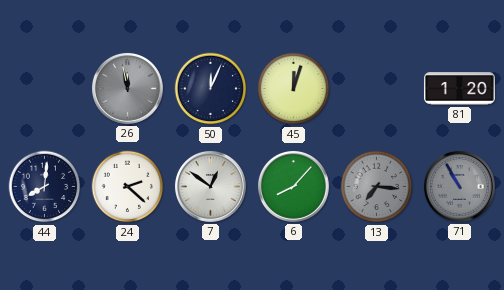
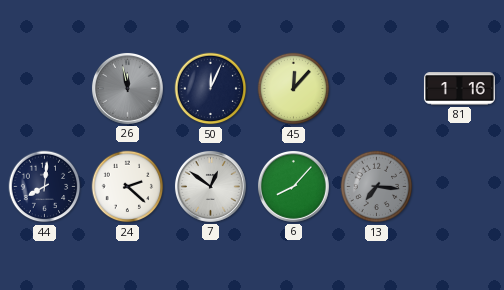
45: 12:03 -> 12:07 (294, 89)
81: 1:20 -> 1:16 (459, 89)
71: 10:55 -> none (460, 187)
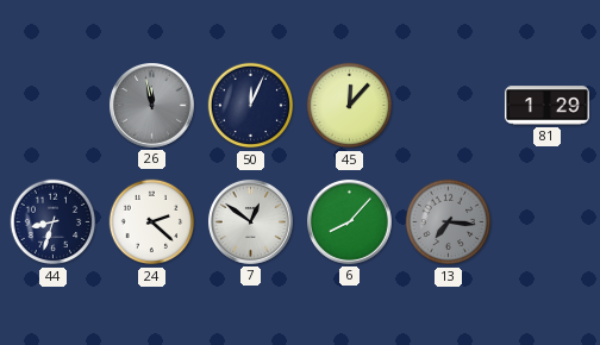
81: 1:16 -> 1:29 (546, 106)
44: 8:01 -> 8:33 (54, 222)
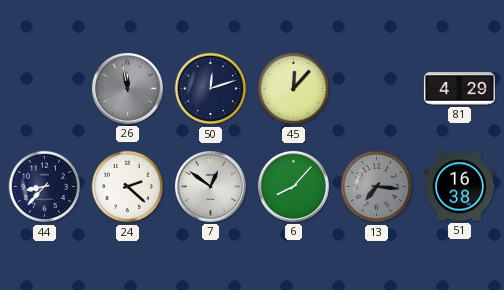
50: 12:04 -> 12:12 (211, 89)
81: 1:29 -> 4:29 (459, 89)
44: 8:33 -> 8:37 (45, 187)
51: none -> 16:38 (459, 187)
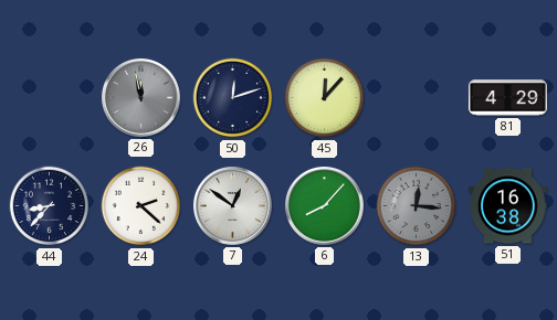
13: 7:16 -> 12:16 (417, 206)
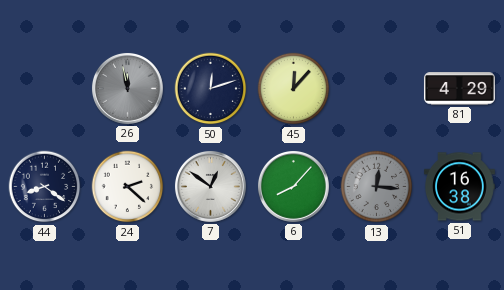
44: 8:37 -> 8:21 (45, 187)
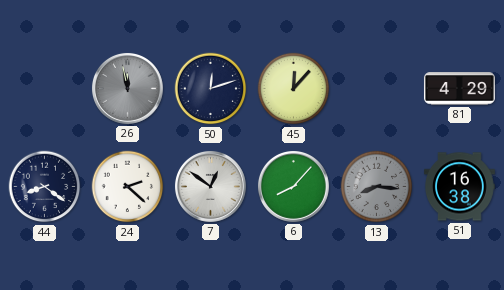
13: 12:16 -> 8:16 (377, 187)
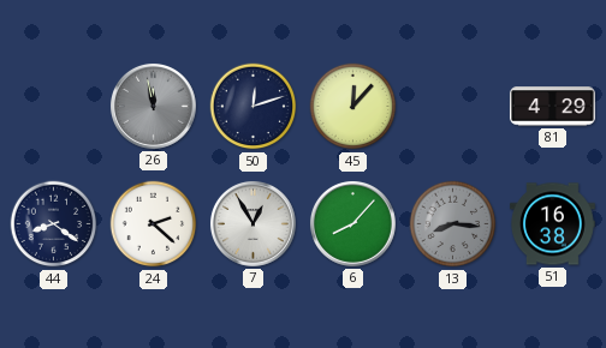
7: 12:51 -> 12:55 (254, 224)
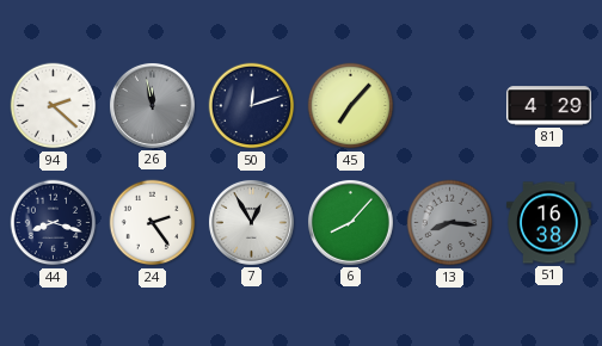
94: none -> 2:22 (54, 106)
45: 12:07 -> 7:07 (351, 106)
44: 8:21 -> 8:18 (54, 223)
24: 2:22 -> 2:24 (153, 223)
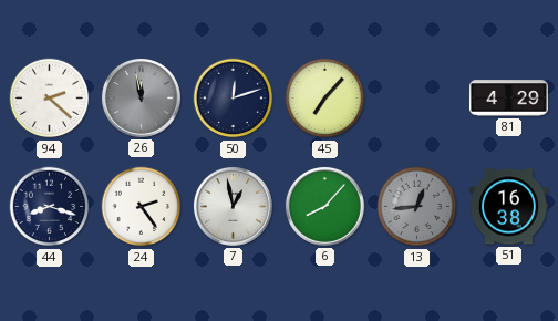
7: 12:55 -> 12:58 (234, 207)
13: 8:16 -> 12:44 (417, 207)
